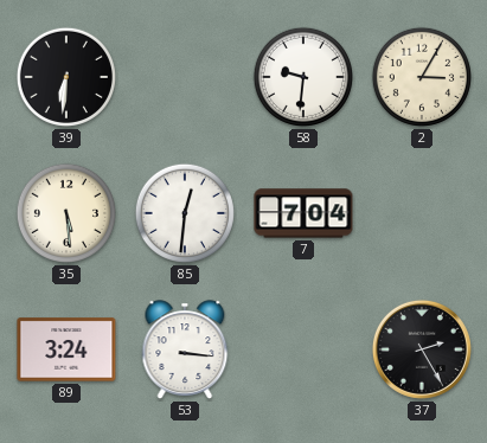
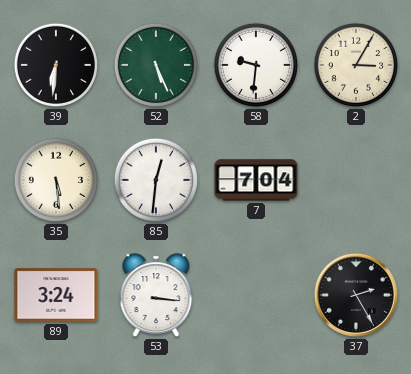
52: none -> 5:26 (156, 65)
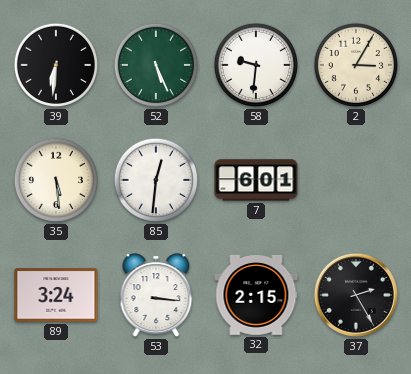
7: 7:04 -> 6:01 (256, 180)
32: none -> 2:15 (256, 295)
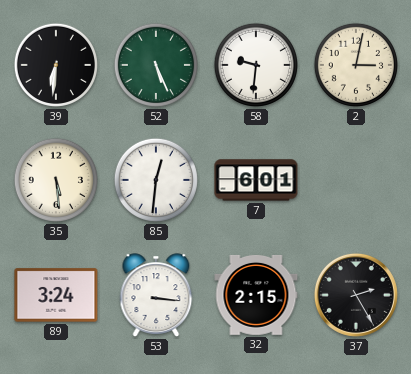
2: 3:05 -> 3:02 (356, 65)
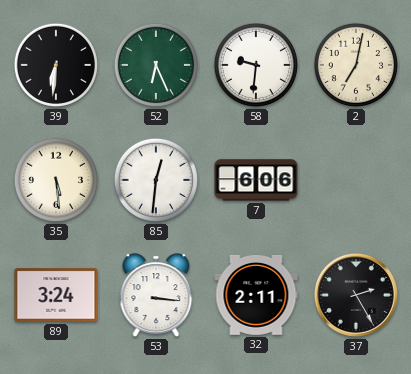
52: 5:26 -> 6:26 (156, 65)
2: 3:02 -> 7:02 (356, 65)
7: 6:01 -> 6:06 (256, 180)
32: 2:15 -> 2:11 (256, 295)
